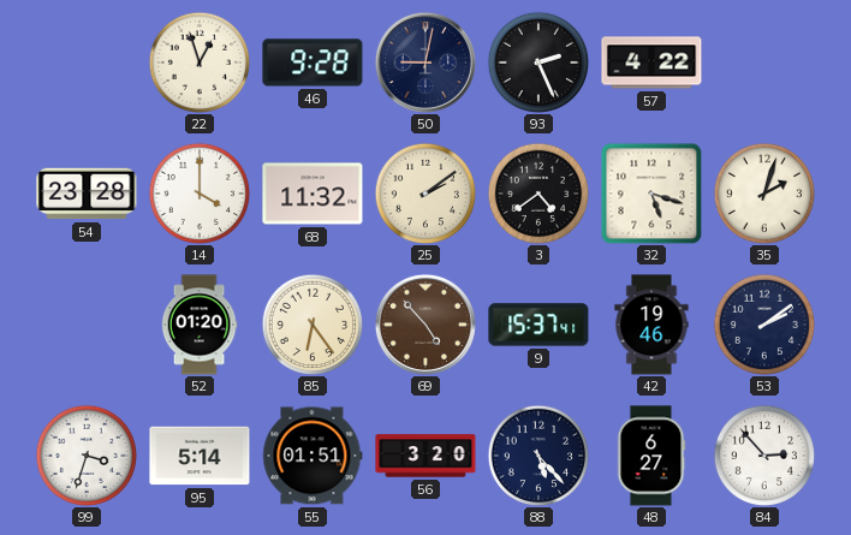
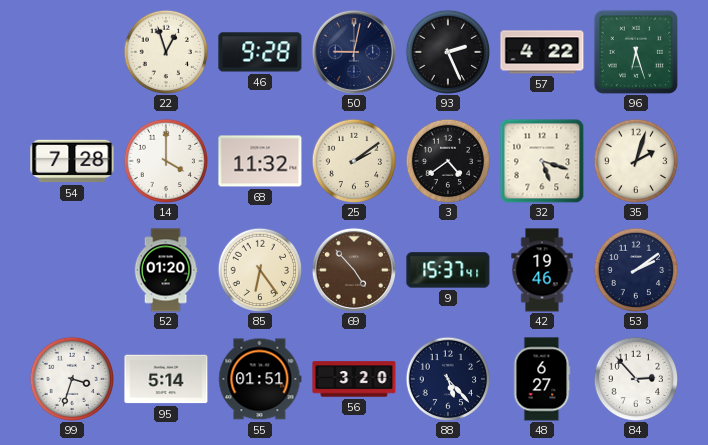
96: none -> 6:27 (636, 52)
54: 23:28 -> 7:28 (72, 161)
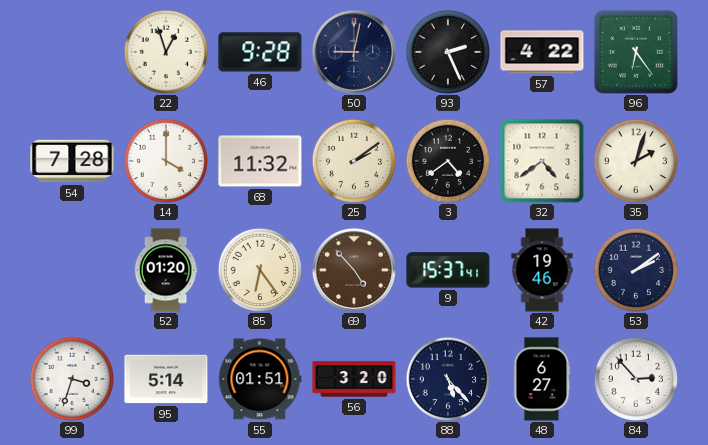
96: 6:27 -> 6:24 (636, 52)
32: 5:18 -> 4:39 (542, 161)
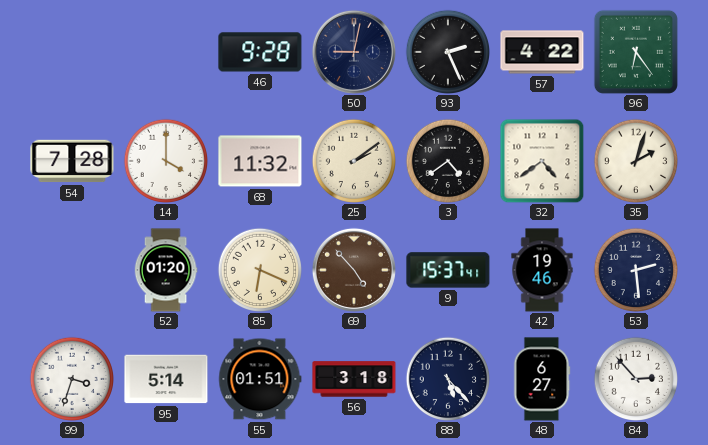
22: 12:57 -> none (165, 51)
85: 6:24 -> 6:19 (259, 269)
53: 2:09 -> 2:29 (635, 269)
56: 3:20 -> 3:18 (354, 379)
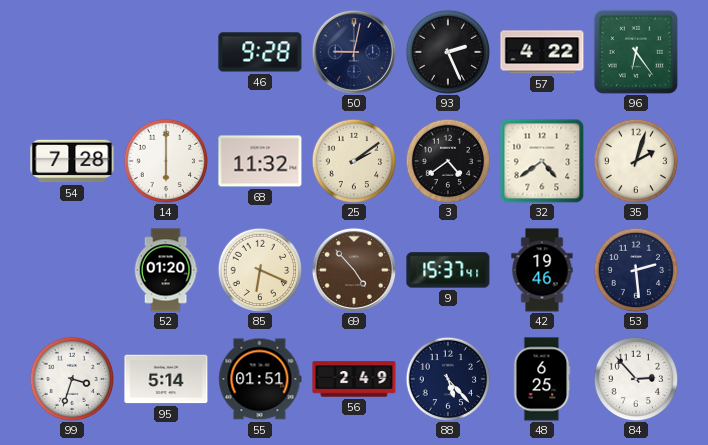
14: 4:00 -> 6:00 (165, 160)
56: 3:18 -> 2:49 (354, 379)
48: 6:27 -> 6:25 (542, 379)
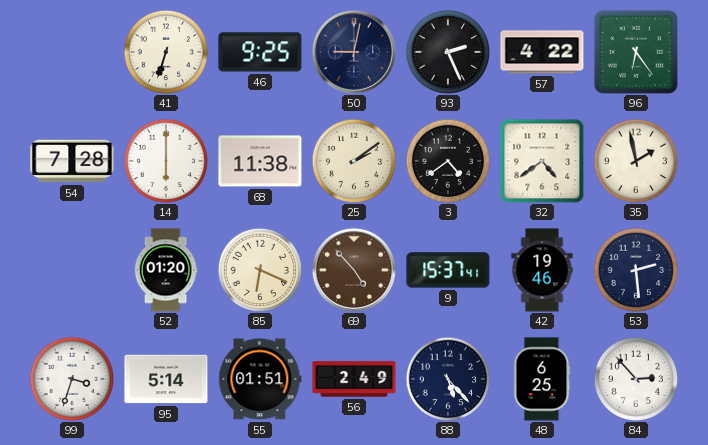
41: none -> 6:33 (165, 51)
46: 9:28 -> 9:25 (260, 52)
68: 11:32 -> 11:38 (260, 161)
35: 2:03 -> 1:58 (635, 160)
